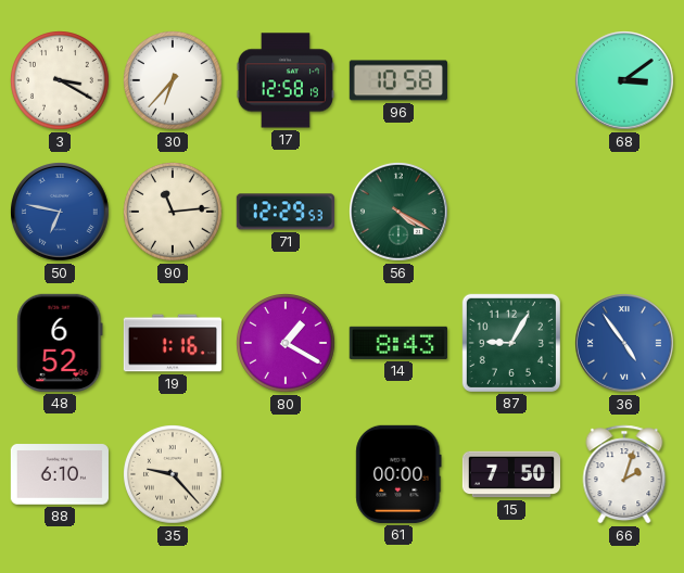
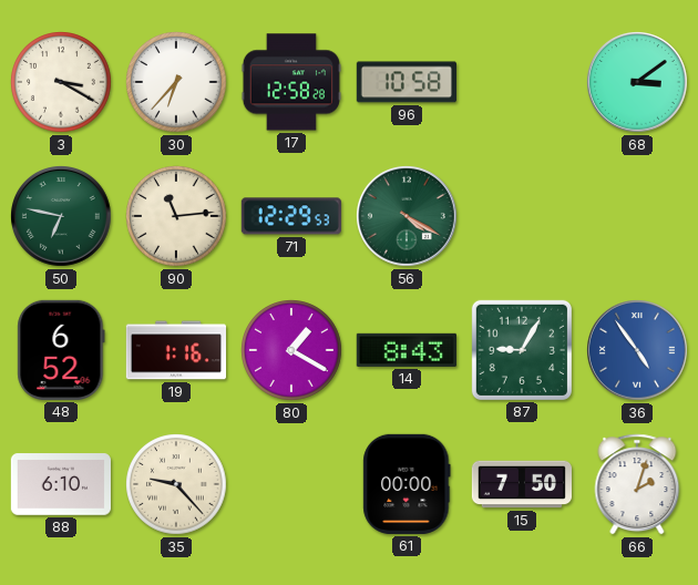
17: 12:58:19 -> 12:58:28 (291, 82)
50 dial: blue -> green (62, 217)
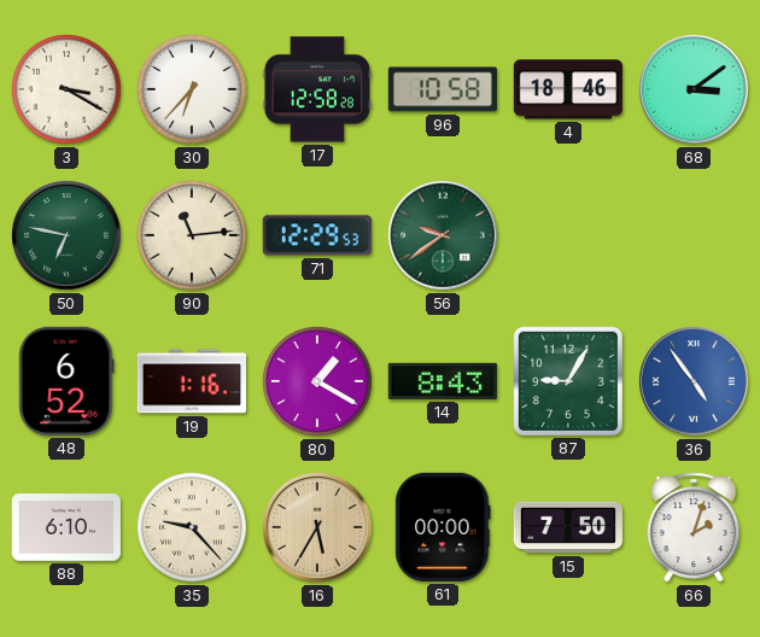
4: none -> 18:46 (567, 89)
56: 4:20 -> 9:39 (444, 236)
16: none -> 5:35 (318, 528)
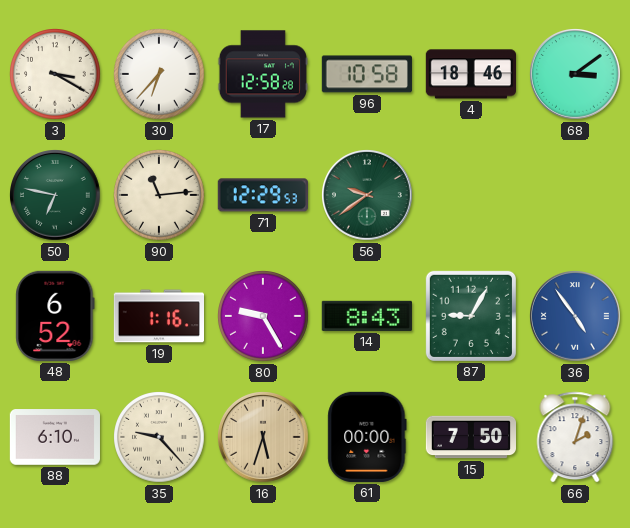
80: 1:20 -> 9:25 (264, 317)
16: 5:35 -> 5:33 (264, 438)
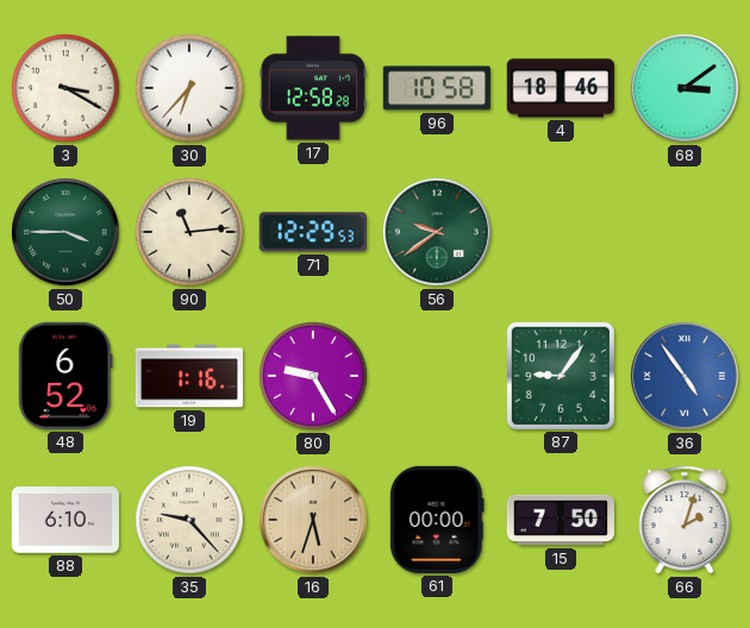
50: 6:47 -> 3:45 (67, 233)
14: 8:43 -> none (367, 316)
87: 9:05 -> 9:06 (561, 376)
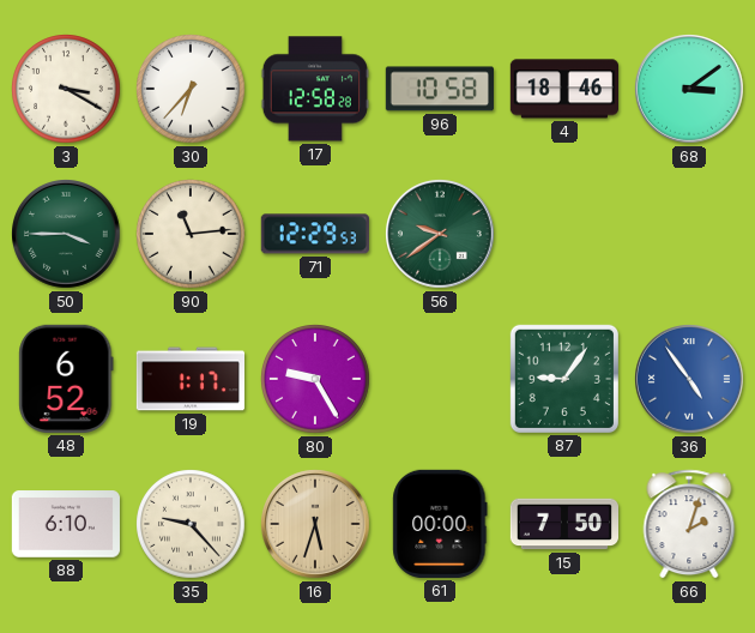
19: 1:16 -> 1:17 (189, 379)
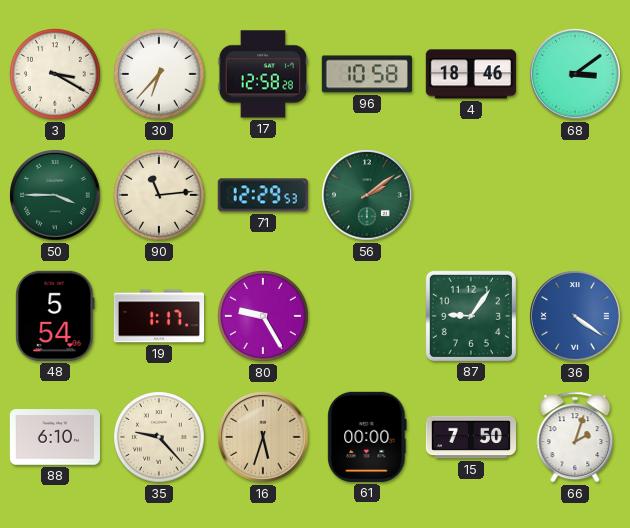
56: 9:39 -> 2:09 (368, 196)
48: 6:52 -> 5:54 (55, 316)
36: 4:54 -> 4:21 (576, 317)
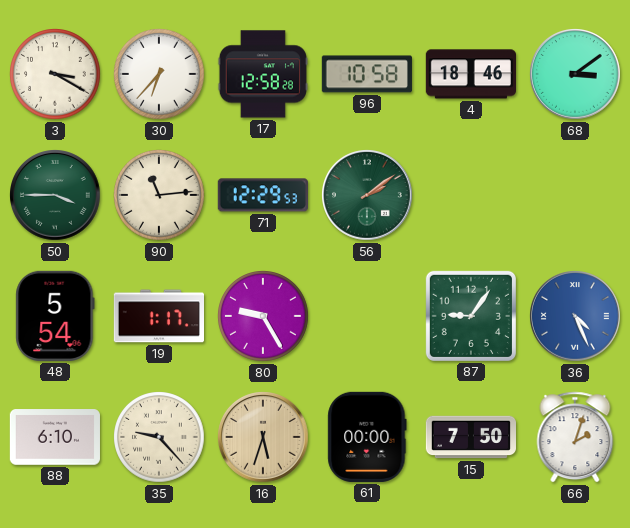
36: 4:21 -> 4:26 (576, 317)
